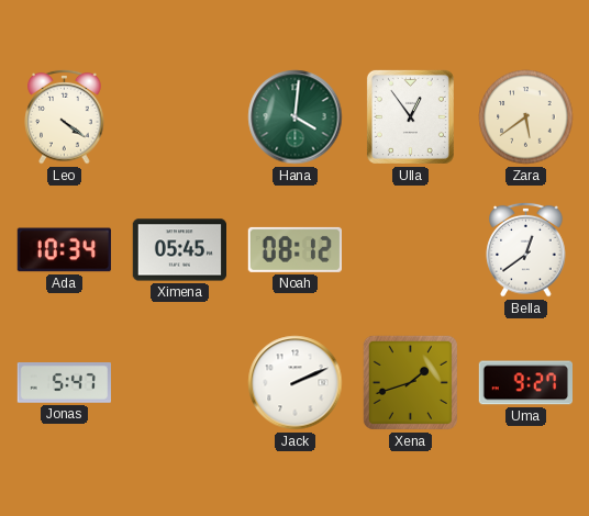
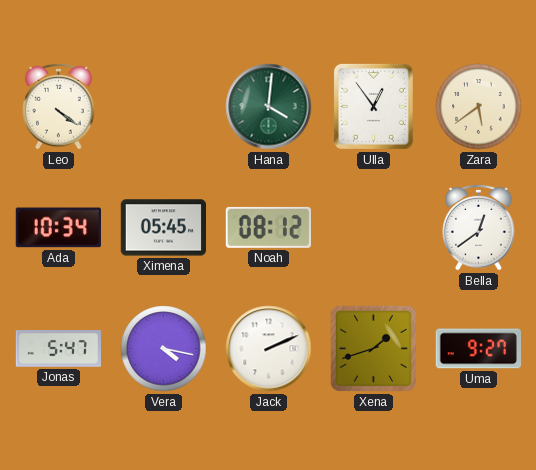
Vera: none -> 4:17 (164, 349)
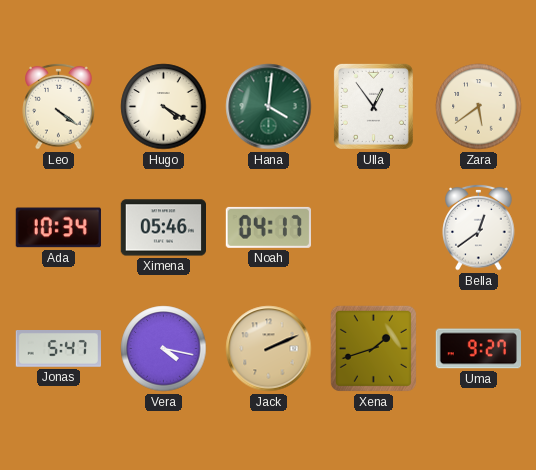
Hugo: none -> 4:20 (164, 107)
Ximena: 05:45 -> 05:46 (163, 228)
Noah: 08:12 -> 04:17 (268, 227)
Jack dial: white -> champagne (269, 349)
